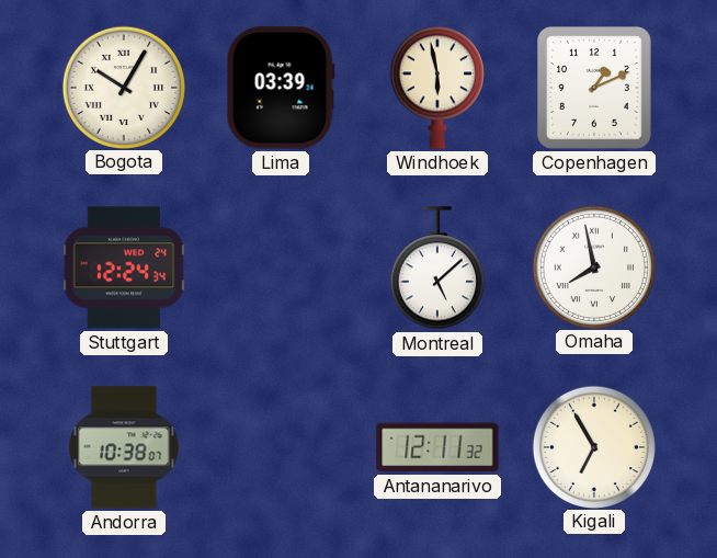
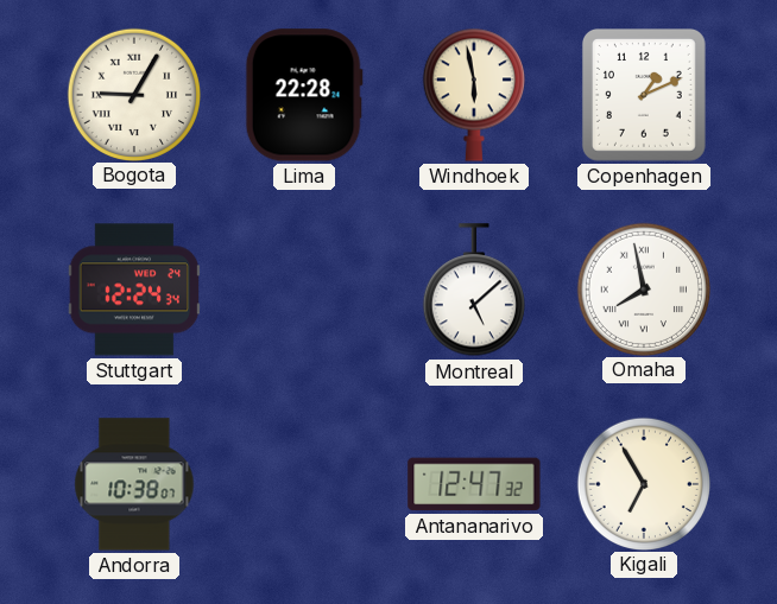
Bogota: 10:05 -> 9:05 (133, 94)
Lima: 03:39 -> 22:28 (304, 95)
Antananarivo: 12:11 -> 12:47 (474, 484)
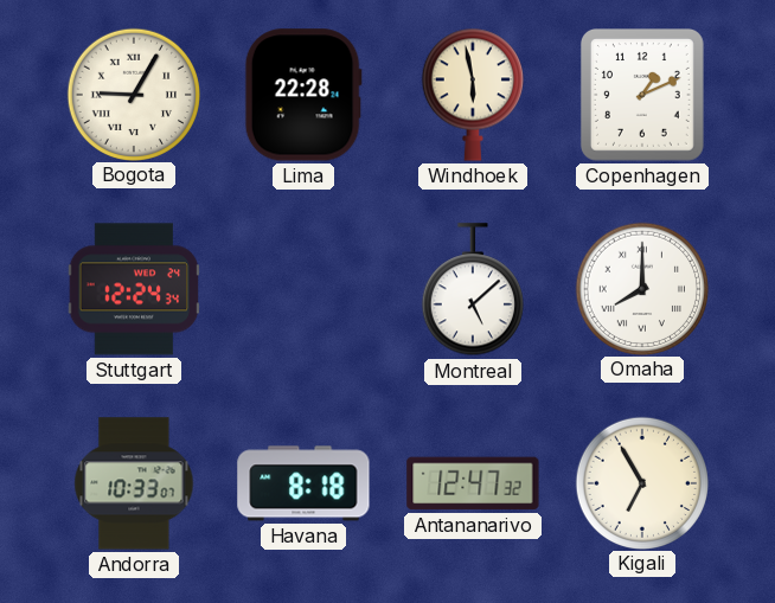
Omaha: 7:58 -> 8:00 (641, 288)
Andorra: 10:38 -> 10:33 (134, 483)
Havana: none -> 8:18 (303, 483)
